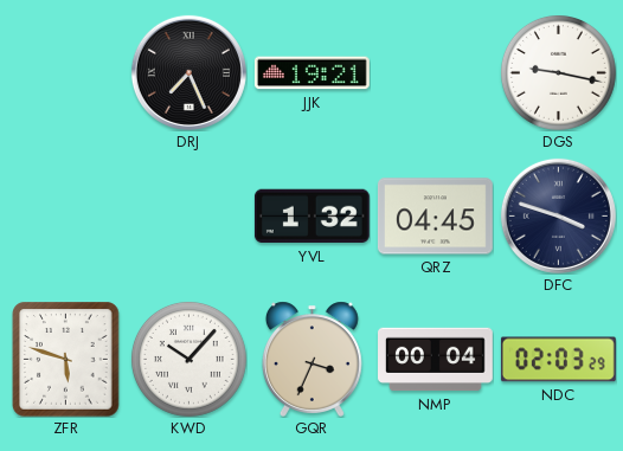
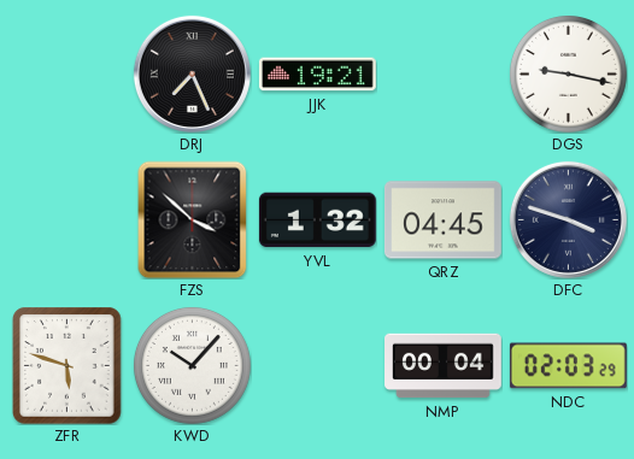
FZS: none -> 3:52 (193, 219)
GQR: 3:34 -> none (311, 359)
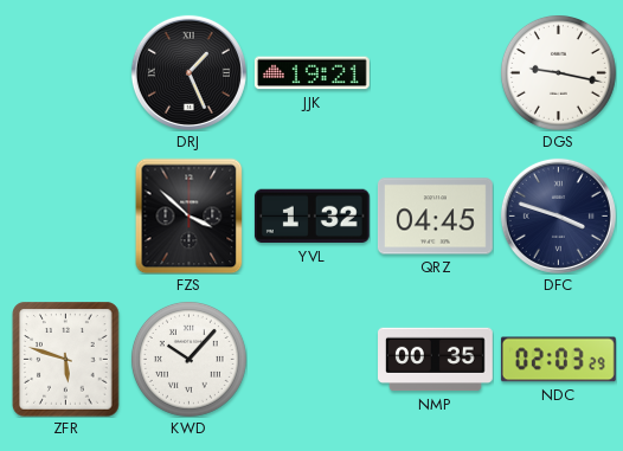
DRJ: 7:26 -> 1:26 (188, 72)
NMP: 00:04 -> 00:35 (436, 360)
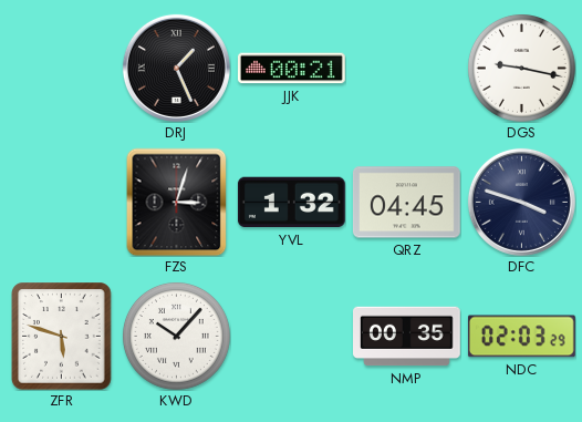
JJK: 19:21 -> 00:21 (292, 69)
FZS: 3:52 -> 3:03 (177, 202)
